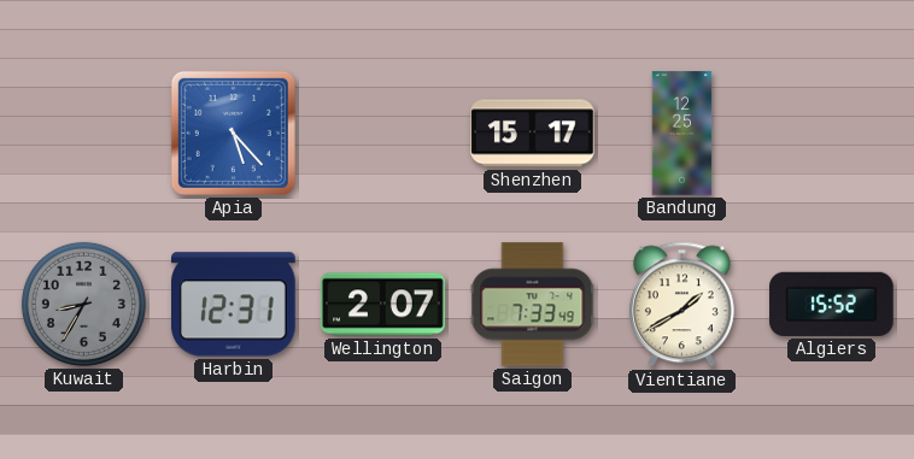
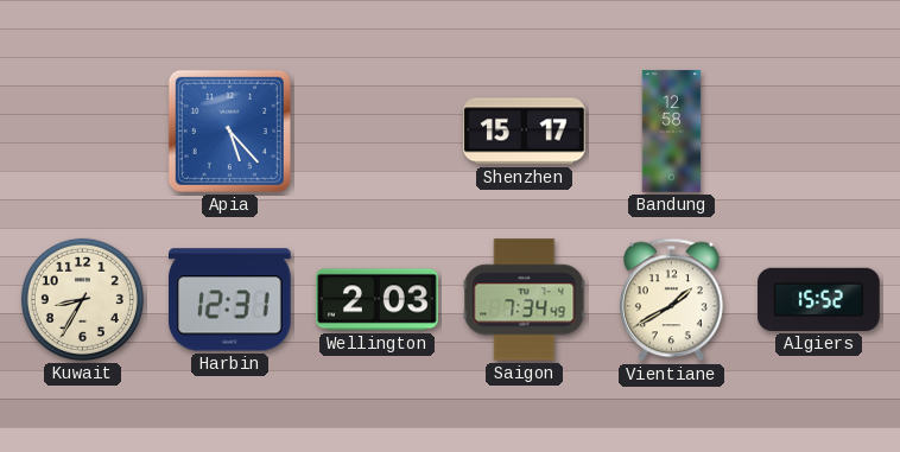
Bandung: 12:25 -> 12:58 (672, 132)
Kuwait dial: grey -> cream (82, 299)
Wellington: 2:07 -> 2:03 (378, 300)
Saigon: 7:33 -> 7:34 (525, 300)
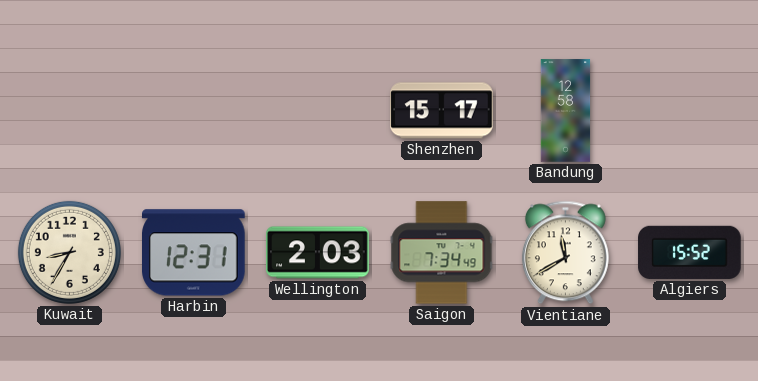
Apia: 5:23 -> none (229, 130)
Vientiane: 1:40 -> 11:40 (565, 253)
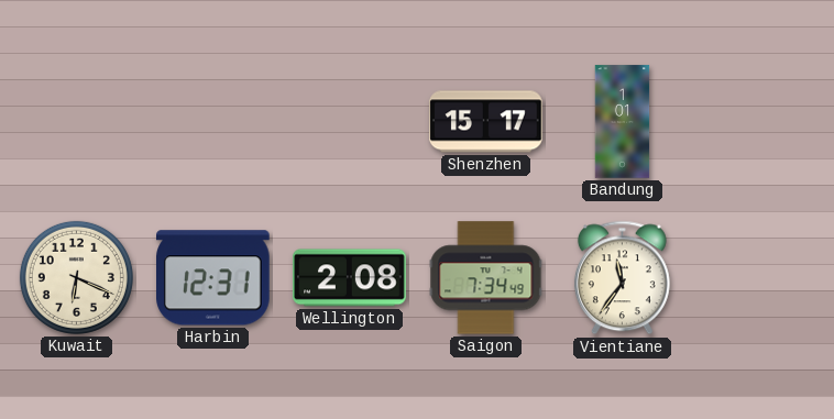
Bandung: 12:58 -> 1:01 (623, 122)
Kuwait: 8:35 -> 6:19 (76, 277)
Wellington: 2:03 -> 2:08 (350, 278)
Vientiane: 11:40 -> 11:36 (622, 278)
Algiers: 15:52 -> none (690, 252)
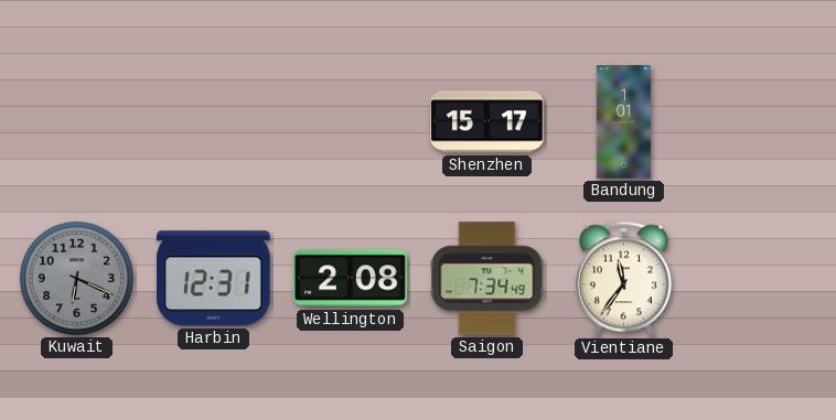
Kuwait dial: cream -> grey (76, 278)
